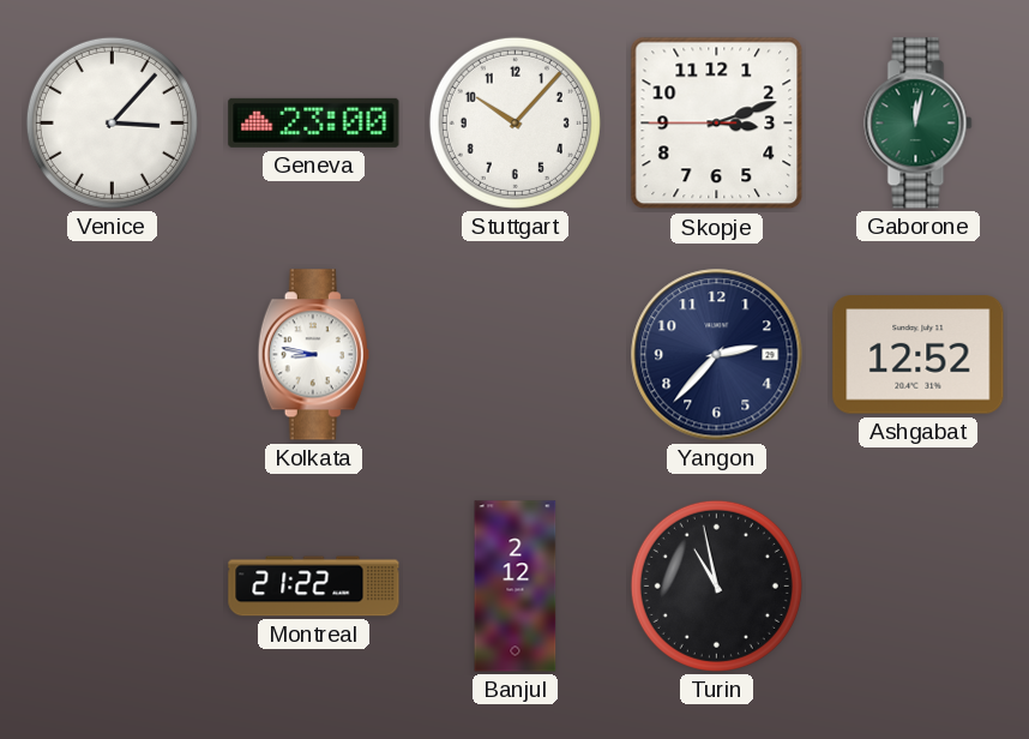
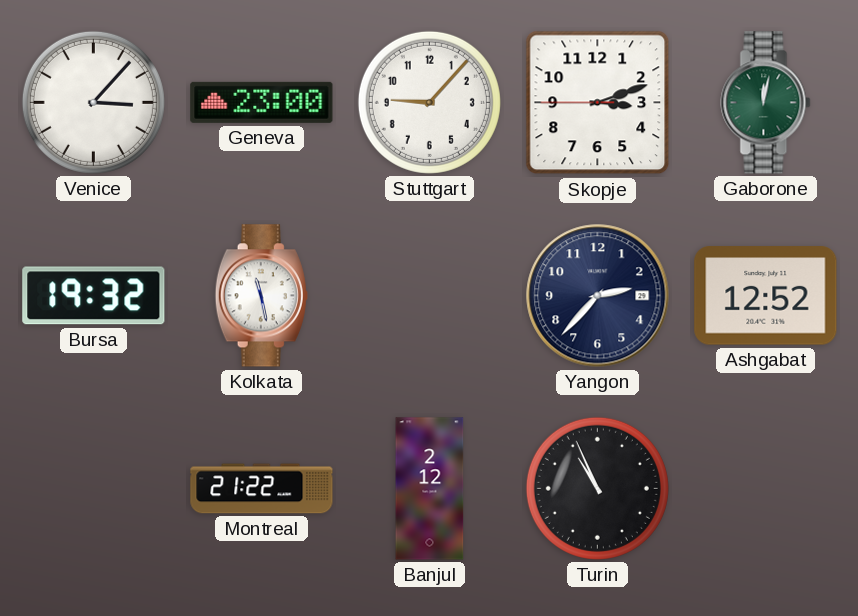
Stuttgart: 10:07 -> 9:07 (429, 102)
Bursa: none -> 19:32 (94, 296)
Kolkata: 8:47 -> 11:28 (261, 296)
Turin: 10:58 -> 10:56 (597, 488)
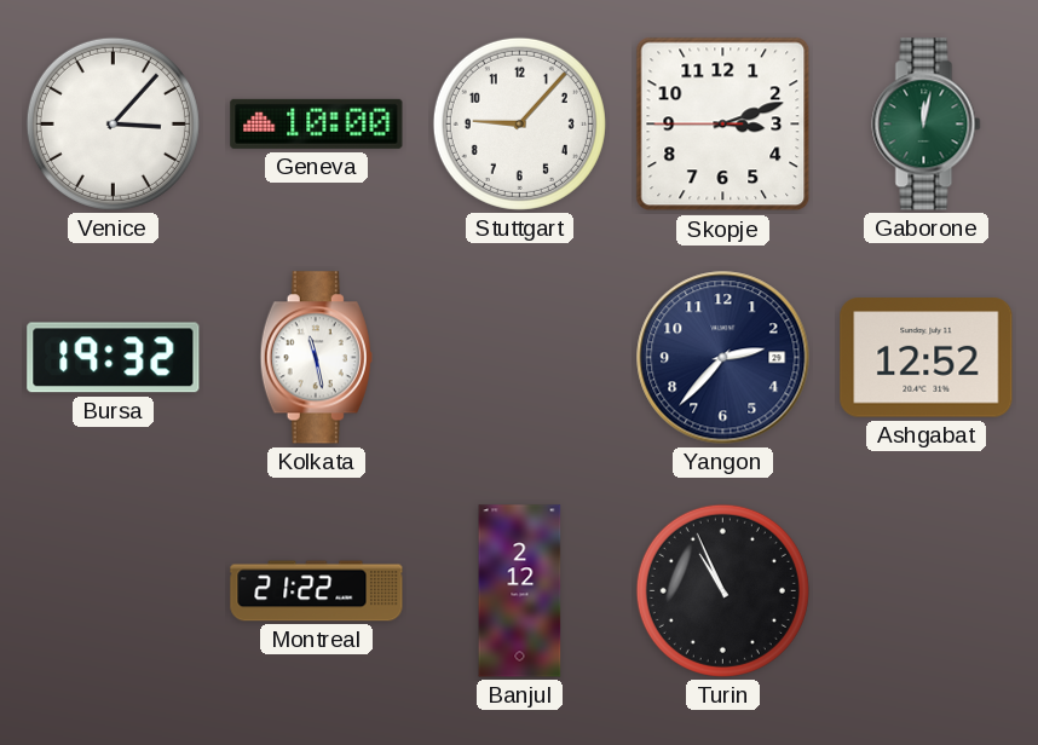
Geneva: 23:00 -> 10:00 (317, 123)
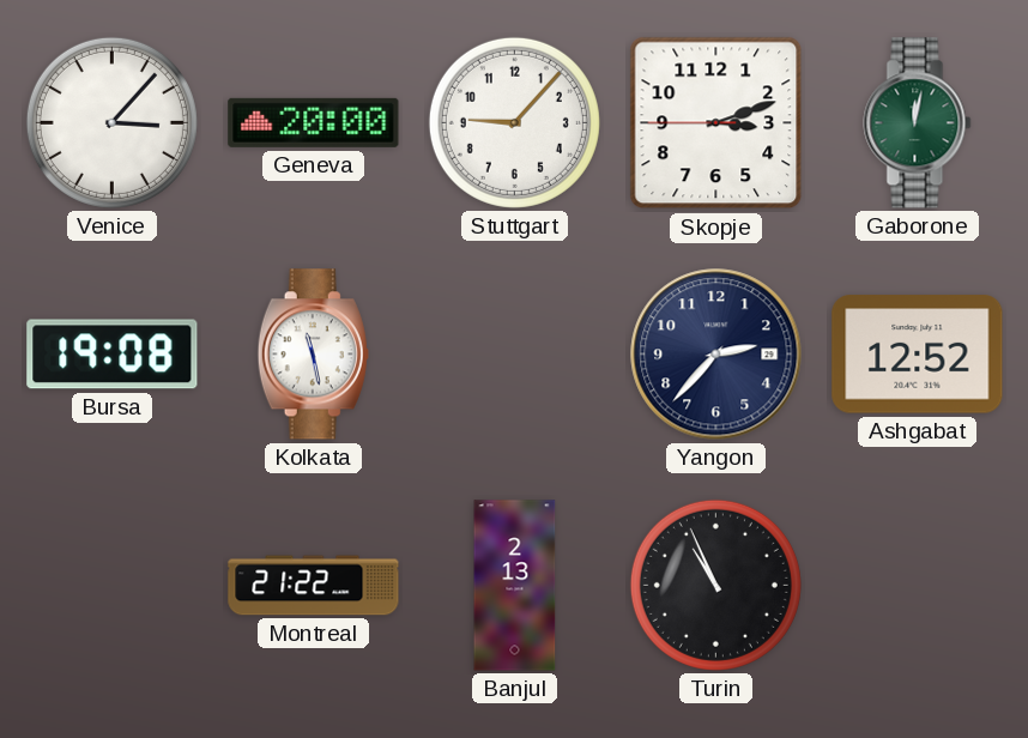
Geneva: 10:00 -> 20:00 (314, 122)
Bursa: 19:32 -> 19:08 (113, 355)
Banjul: 2:12 -> 2:13 (515, 586)
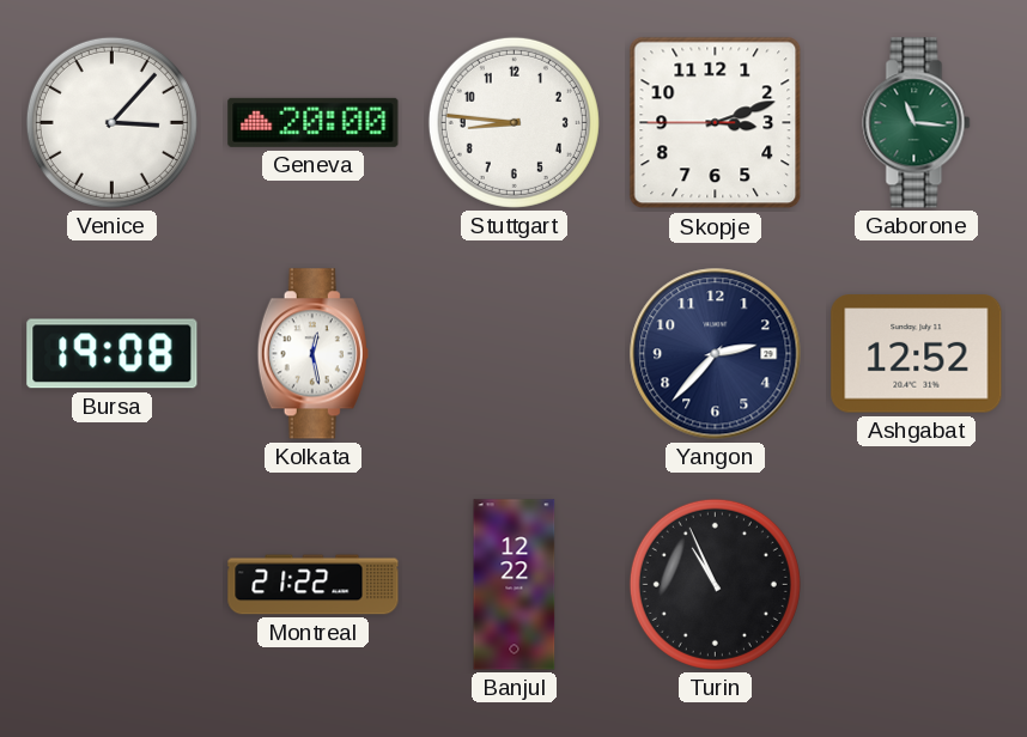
Stuttgart: 9:07 -> 8:46 (513, 122)
Gaborone: 12:02 -> 11:16 (917, 123)
Kolkata: 11:28 -> 12:28 (312, 354)
Banjul: 2:13 -> 12:22 (515, 585)
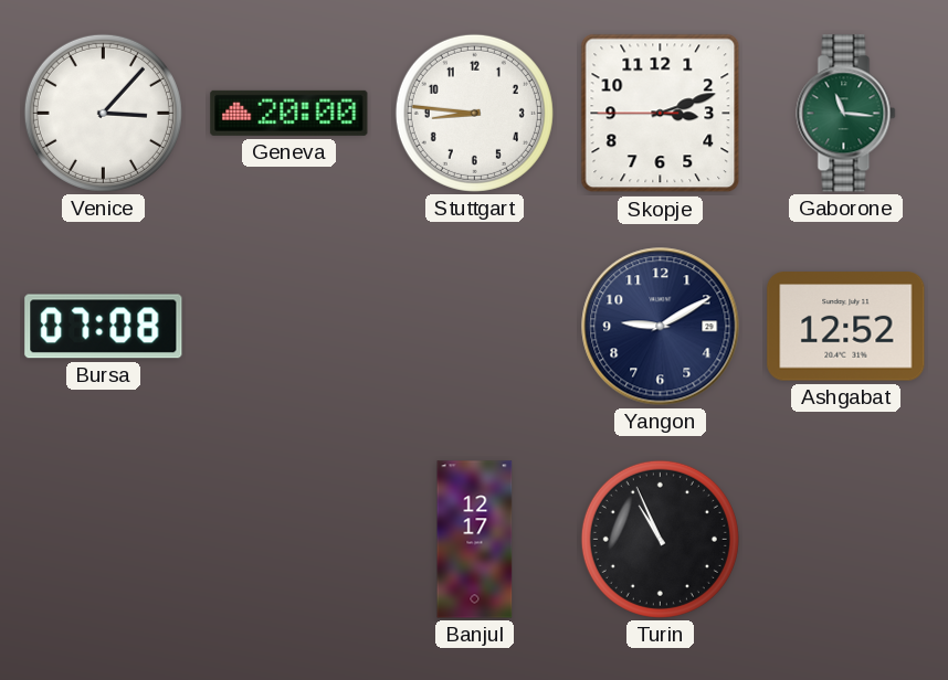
Bursa: 19:08 -> 07:08 (104, 327)
Kolkata: 12:28 -> none (312, 354)
Yangon: 2:37 -> 9:10 (661, 327)
Montreal: 21:22 -> none (314, 585)
Banjul: 12:22 -> 12:17 (475, 540)
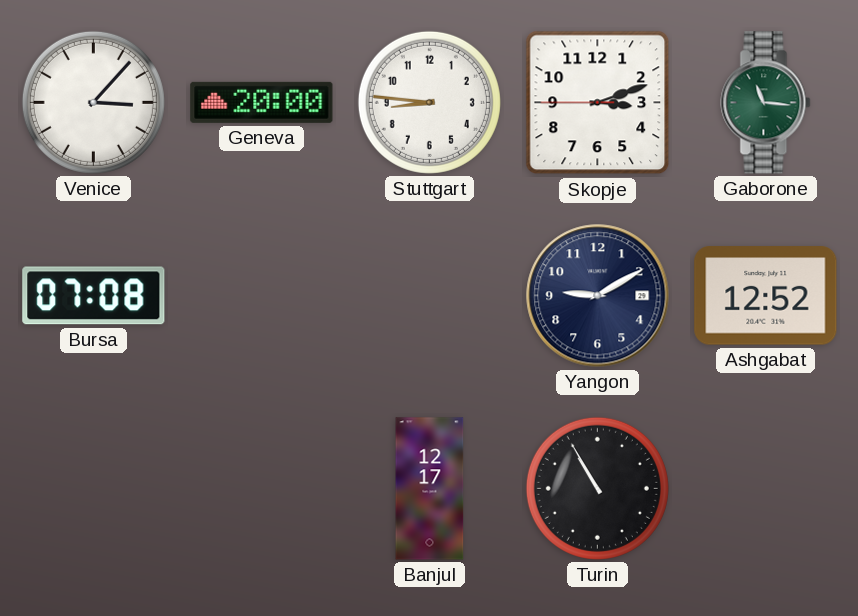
Turin: 10:56 -> 10:55 (597, 488)
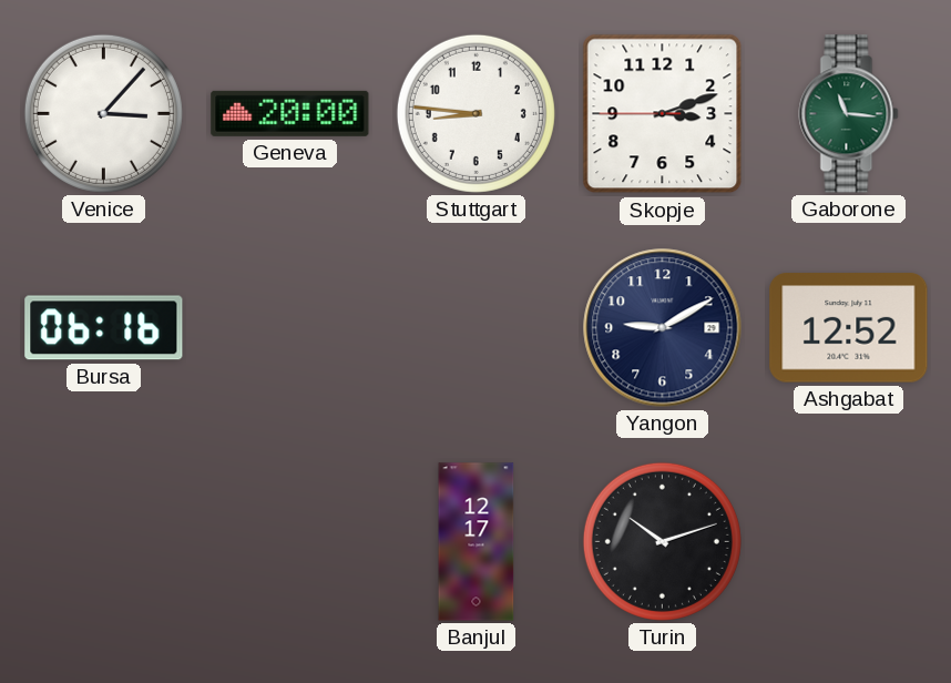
Bursa: 07:08 -> 06:16 (104, 328)
Turin: 10:55 -> 10:12 (662, 541)
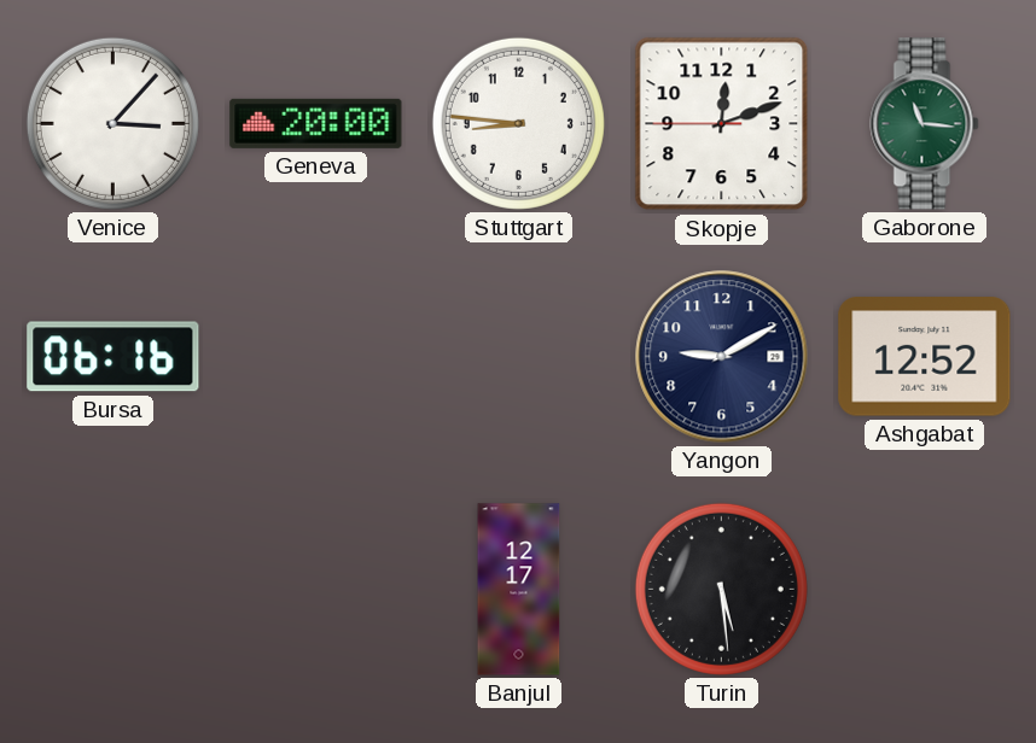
Skopje: 3:11 -> 12:11 (722, 124)
Turin: 10:12 -> 5:29 (721, 589)
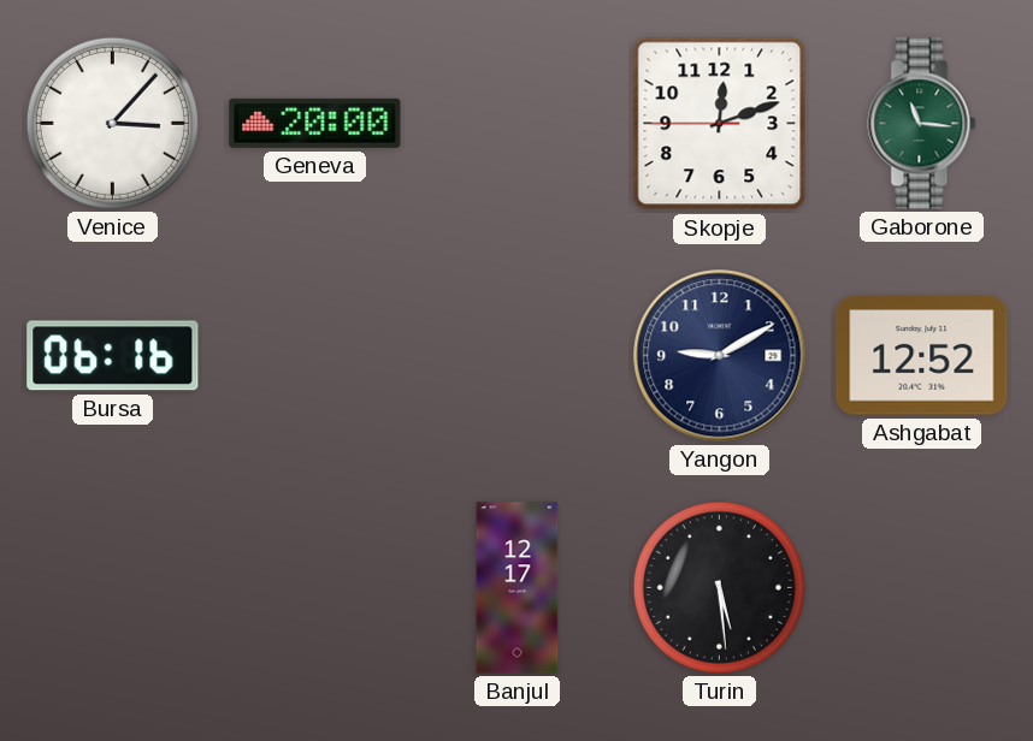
Stuttgart: 8:46 -> none (518, 123)
